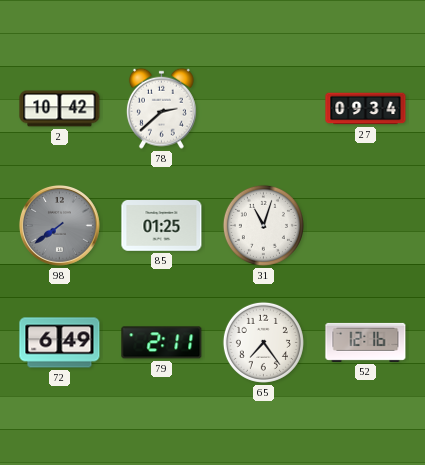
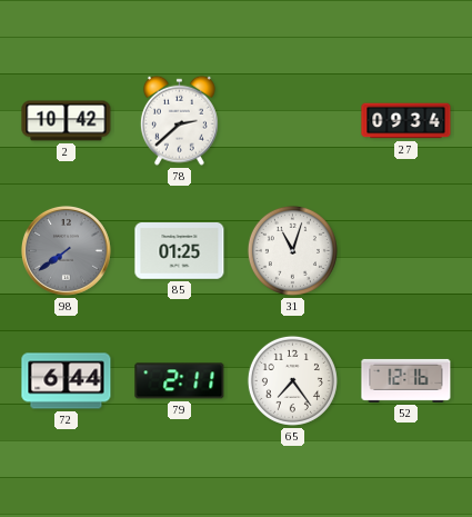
72: 6:49 -> 6:44 (67, 381)
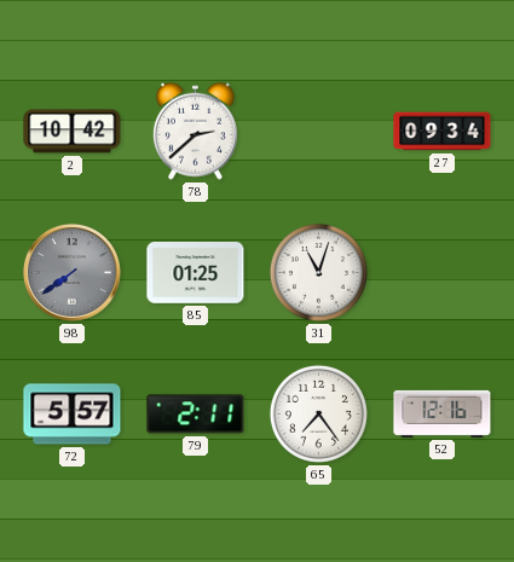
72: 6:44 -> 5:57 (73, 415)
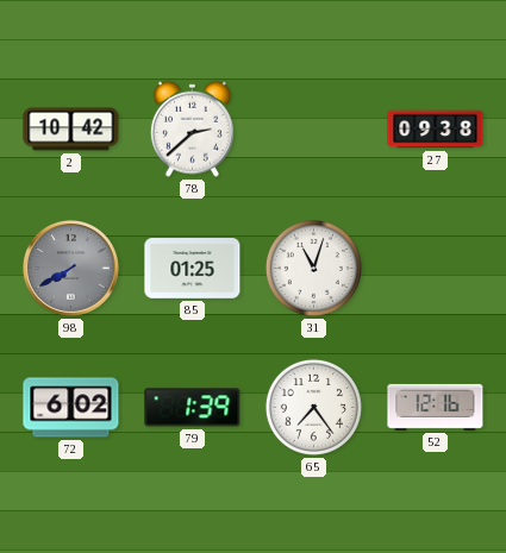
27: 09:34 -> 09:38 (436, 130)
98: 7:39 -> 7:40 (71, 269)
72: 5:57 -> 6:02 (71, 408)
79: 2:11 -> 1:39 (193, 408)
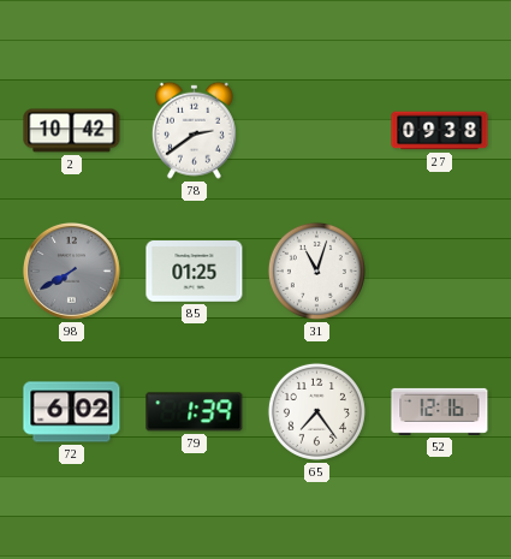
78: 2:38 -> 2:39 (194, 130)
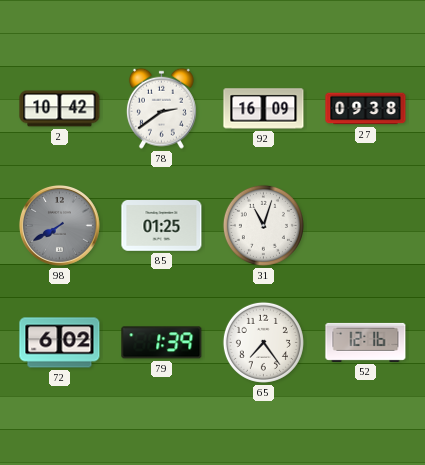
92: none -> 16:09 (264, 109)
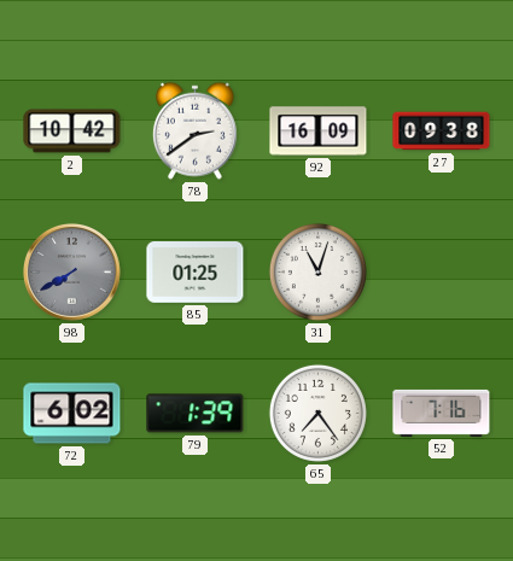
52: 12:16 -> 7:16 (442, 413)
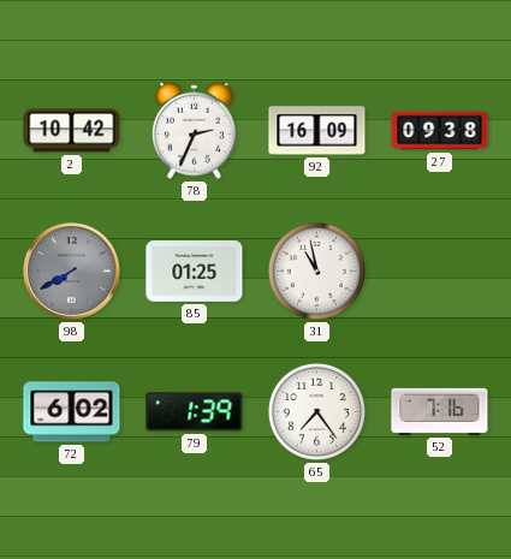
78: 2:39 -> 2:34 (194, 130)
31: 11:03 -> 10:58 (316, 270)
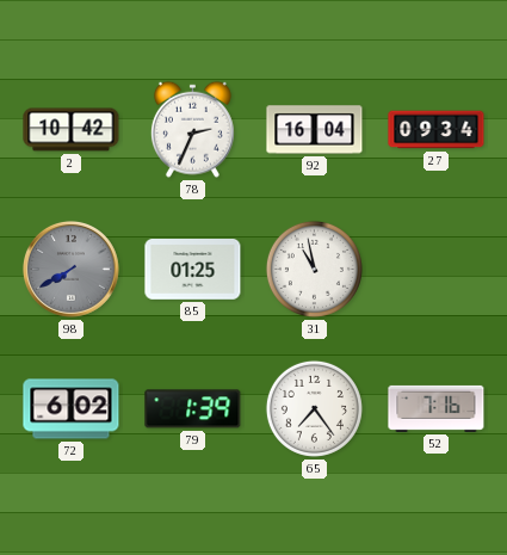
92: 16:09 -> 16:04 (315, 130)
27: 09:38 -> 09:34 (437, 130)
